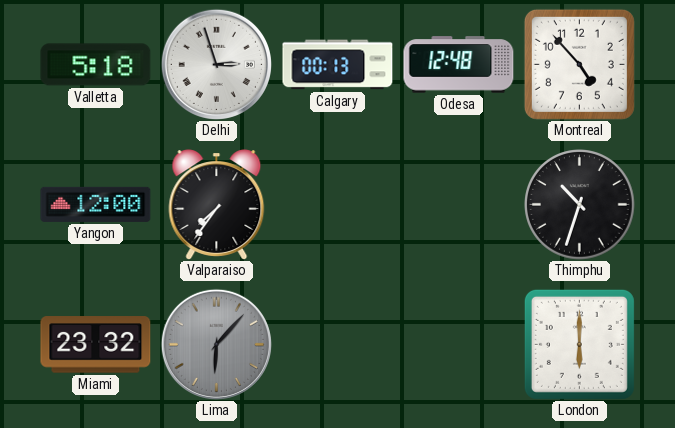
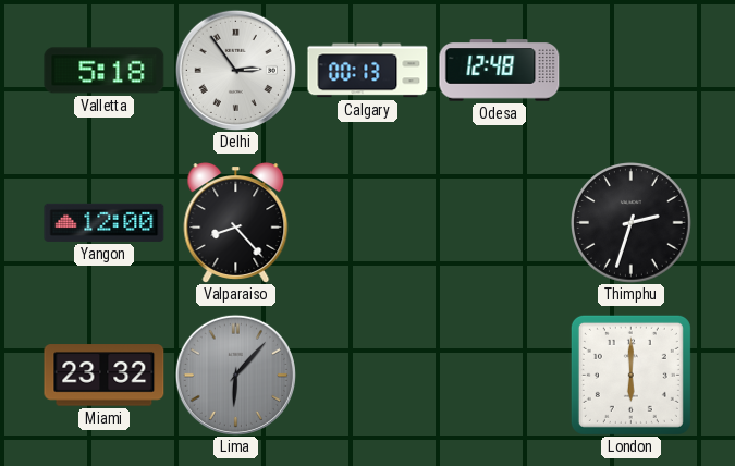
Delhi: 2:57 -> 2:54 (235, 70)
Montreal: 4:53 -> none (579, 64)
Valparaiso: 7:36 -> 8:23 (236, 223)
Thimphu: 10:33 -> 2:33 (632, 223)
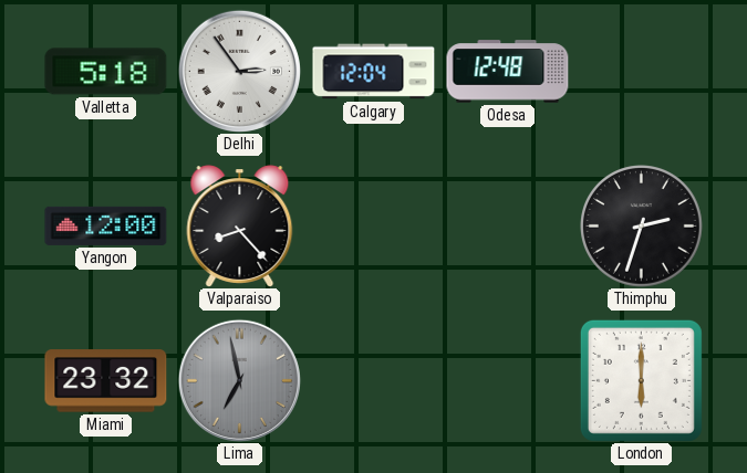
Calgary: 00:13 -> 12:04 (374, 72)
Lima: 6:07 -> 6:58 (239, 380)
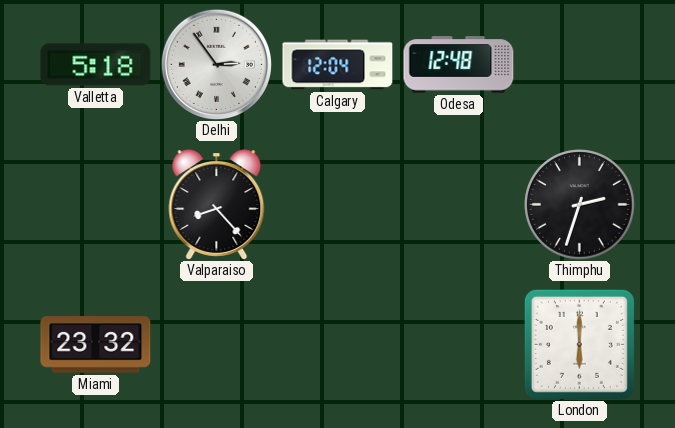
Yangon: 12:00 -> none (106, 225)
Lima: 6:58 -> none (239, 380)
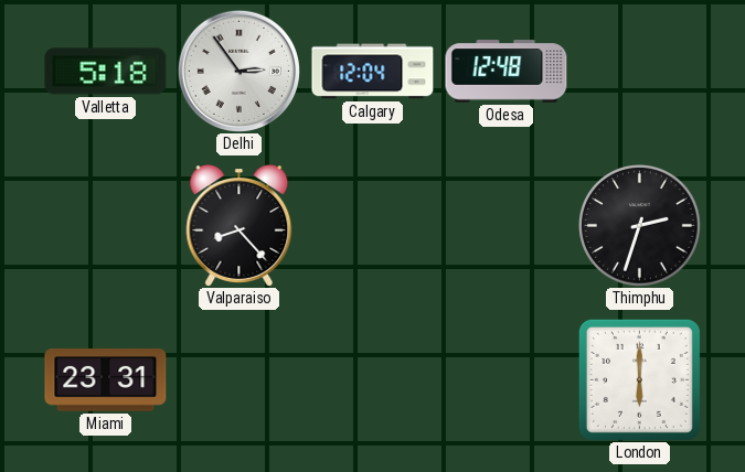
Miami: 23:32 -> 23:31 (106, 380)
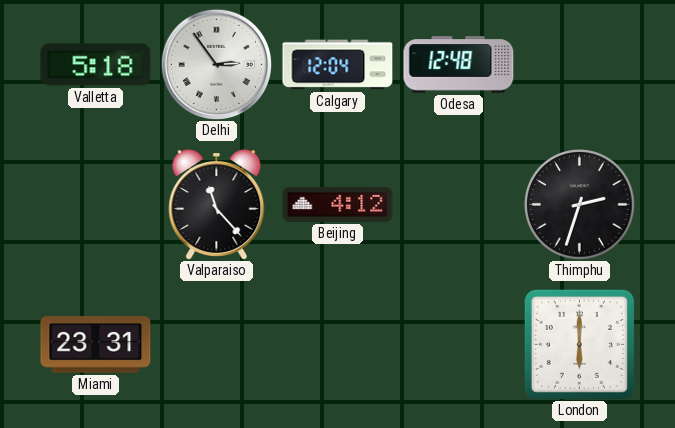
Valparaiso: 8:23 -> 11:23 (217, 205)
Beijing: none -> 4:12 (338, 204)
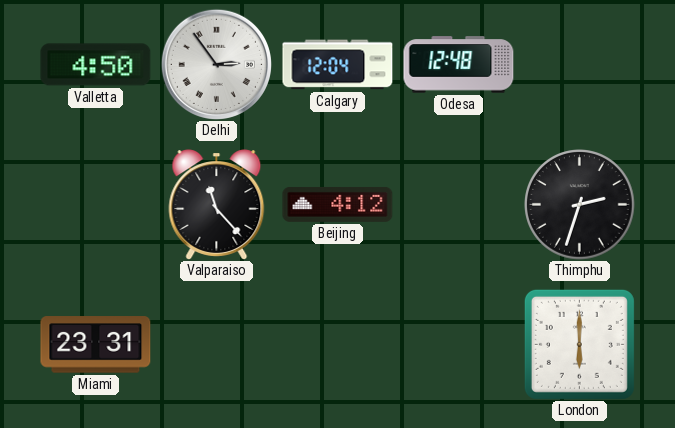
Valletta: 5:18 -> 4:50 (96, 65)
